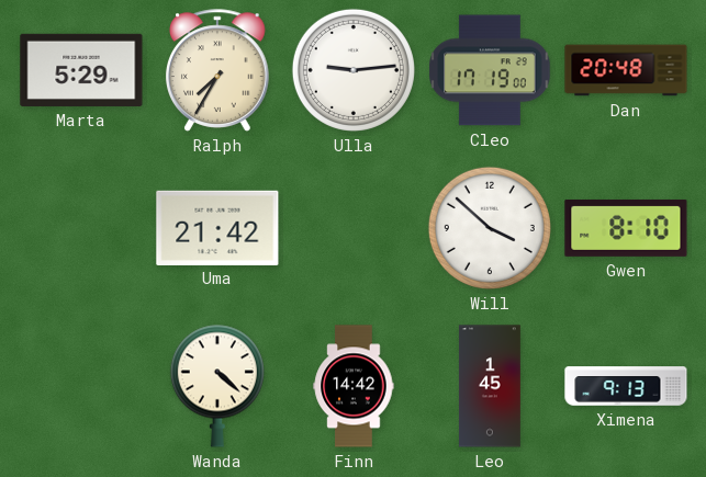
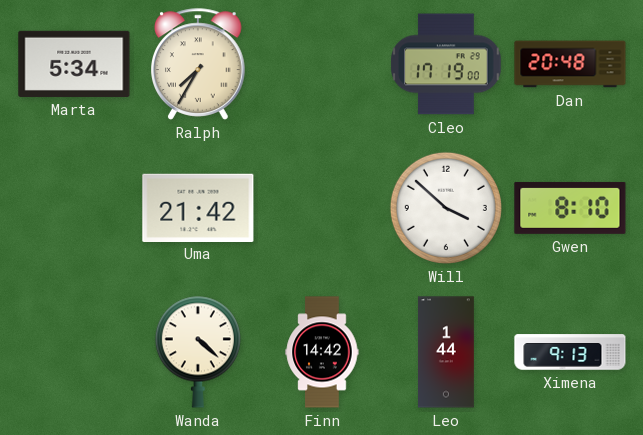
Marta: 5:29 -> 5:34 (74, 64)
Ulla: 9:14 -> none (354, 70)
Leo: 1:45 -> 1:44 (446, 352)
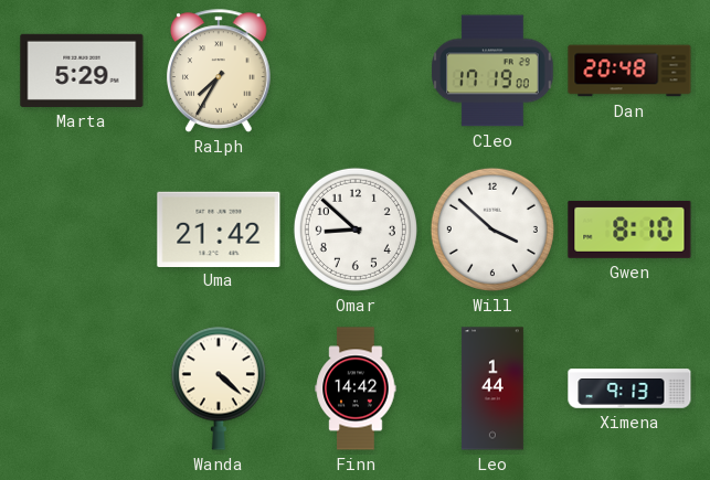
Marta: 5:34 -> 5:29 (82, 71)
Omar: none -> 8:52 (356, 230)
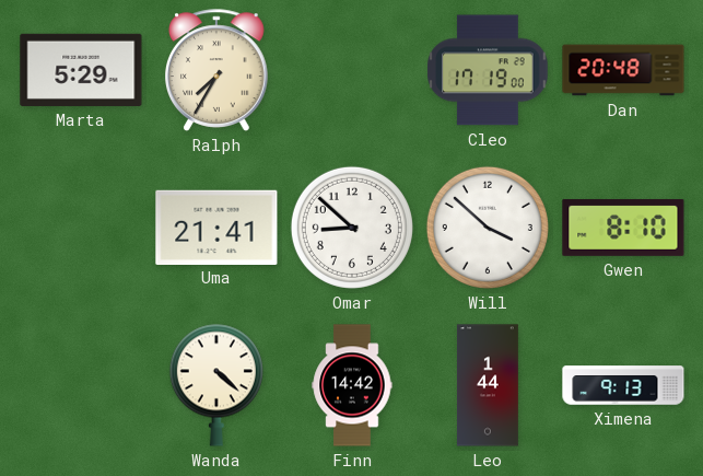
Uma: 21:42 -> 21:41 (216, 227)
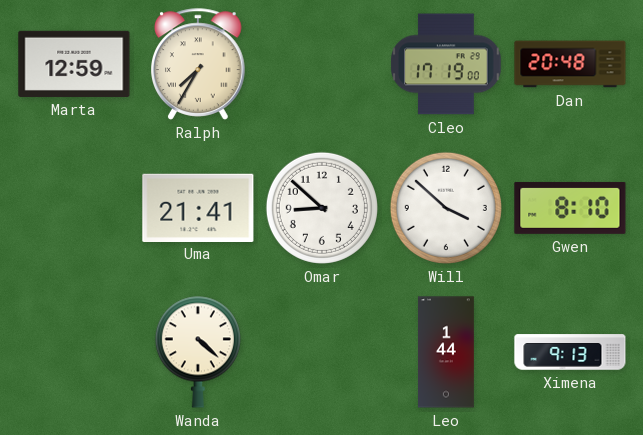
Marta: 5:29 -> 12:59 (74, 64)
Finn: 14:42 -> none (352, 385)
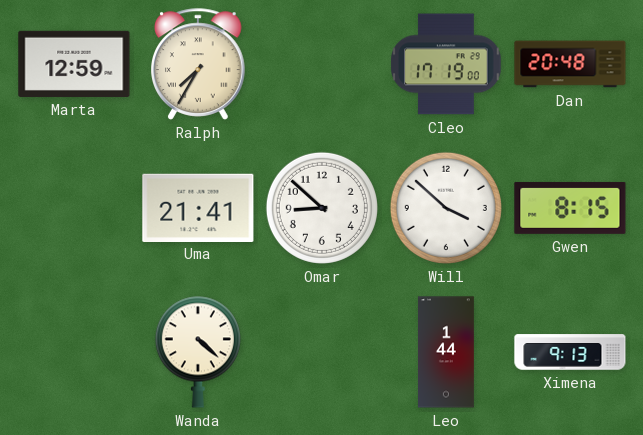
Gwen: 8:10 -> 8:15 (570, 208)
